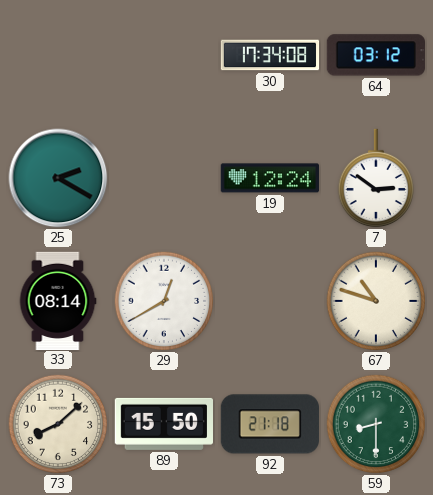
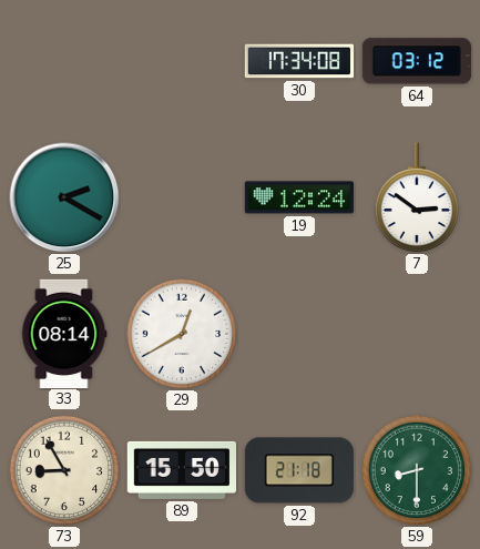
67: 10:48 -> none (376, 301)
73: 8:08 -> 8:55 (64, 470)
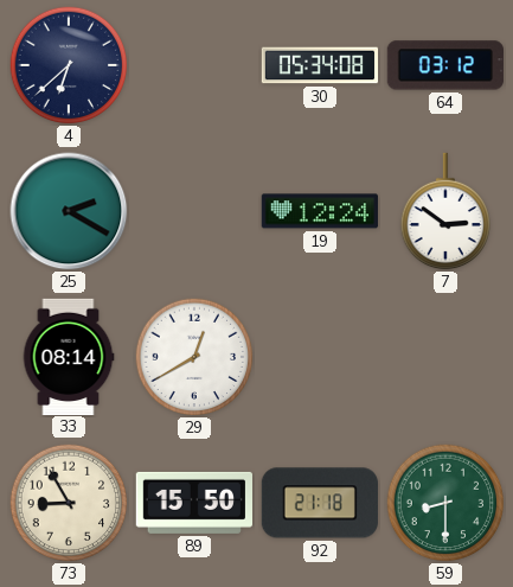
4: none -> 6:38 (69, 65)
30: 17:34 -> 05:34 (320, 65)
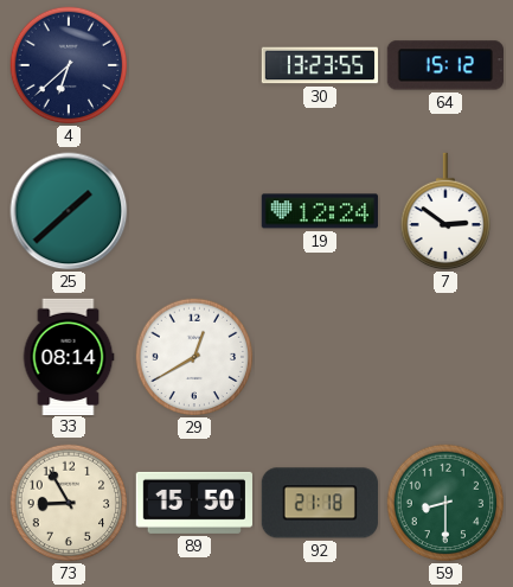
30: 05:34 -> 13:23 (320, 65)
64: 03:12 -> 15:12 (445, 65)
25: 2:20 -> 1:38 (69, 211)
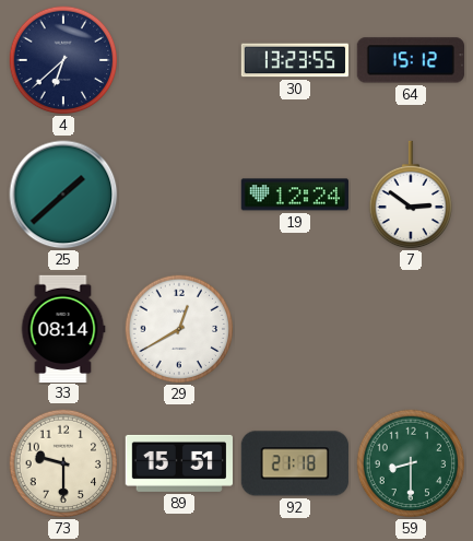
73: 8:55 -> 9:30 (63, 463)
89: 15:50 -> 15:51 (178, 463)
